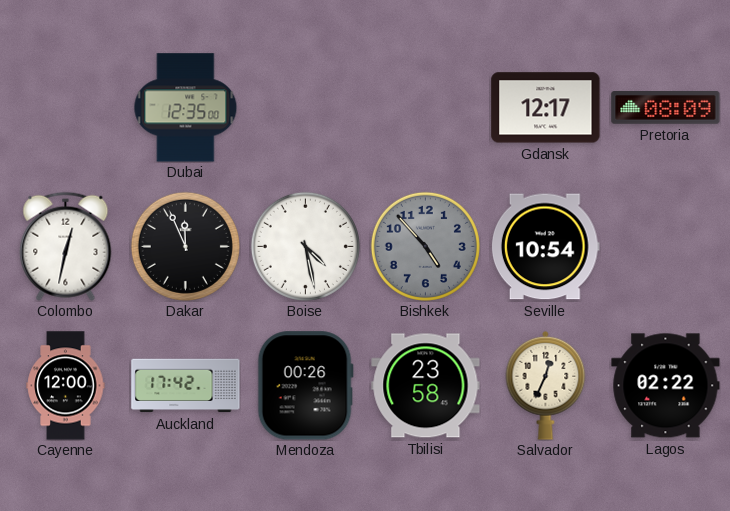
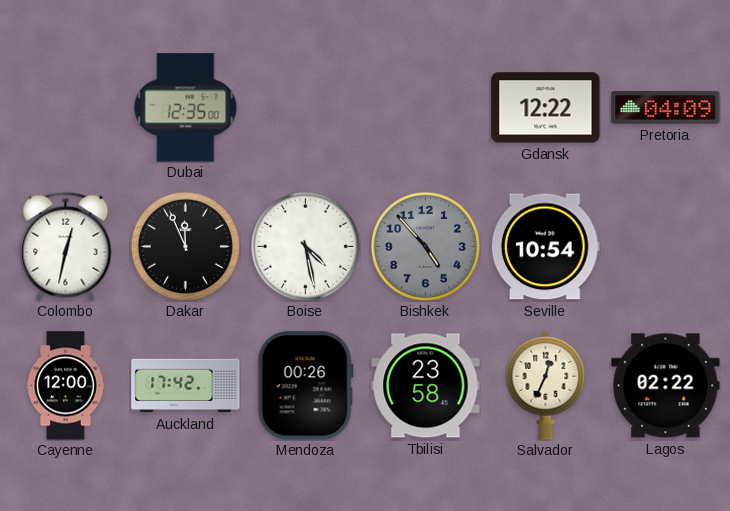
Gdansk: 12:17 -> 12:22 (546, 108)
Pretoria: 08:09 -> 04:09 (666, 108)
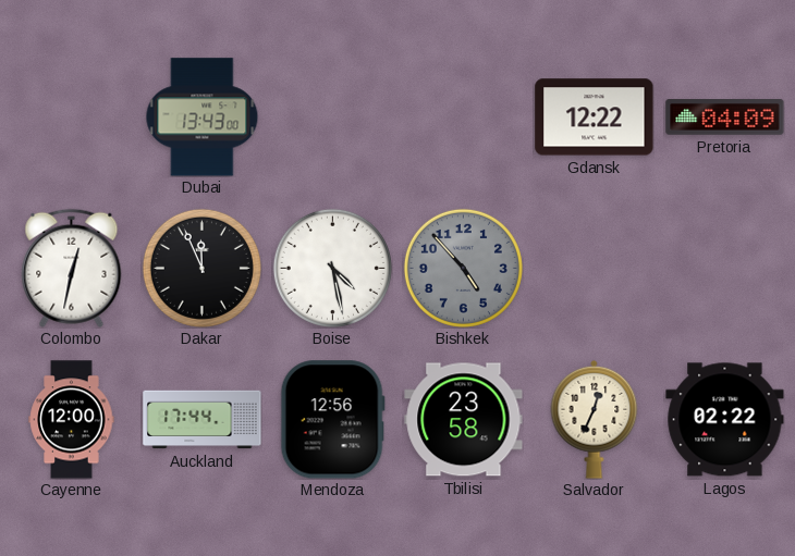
Dubai: 12:35 -> 13:43 (203, 118)
Seville: 10:54 -> none (545, 247)
Auckland: 17:42 -> 17:44 (203, 420)
Mendoza: 00:26 -> 12:56 (332, 420)
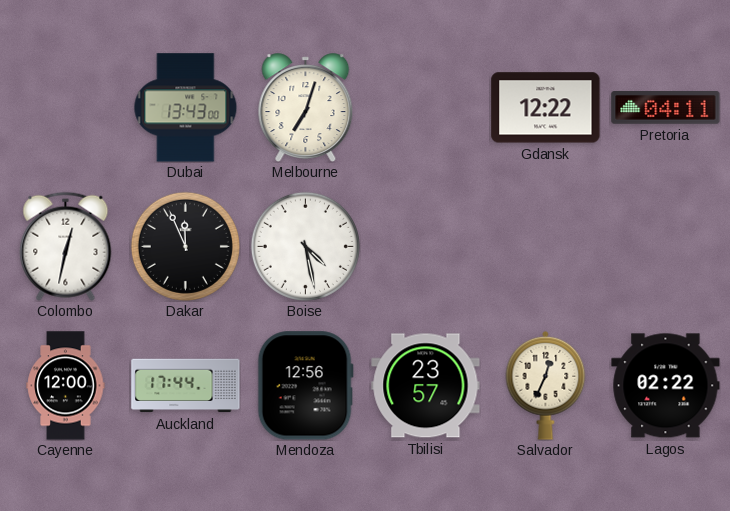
Melbourne: none -> 7:03 (306, 107)
Pretoria: 04:09 -> 04:11 (666, 108)
Bishkek: 4:53 -> none (463, 268)
Tbilisi: 23:58 -> 23:57 (426, 386)
